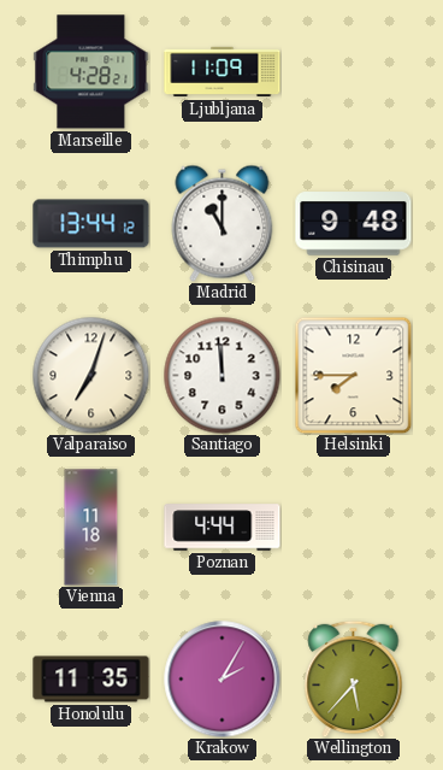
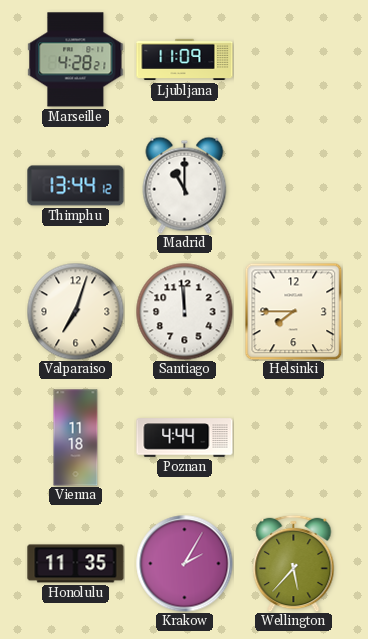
Chisinau: 9:48 -> none (354, 224)
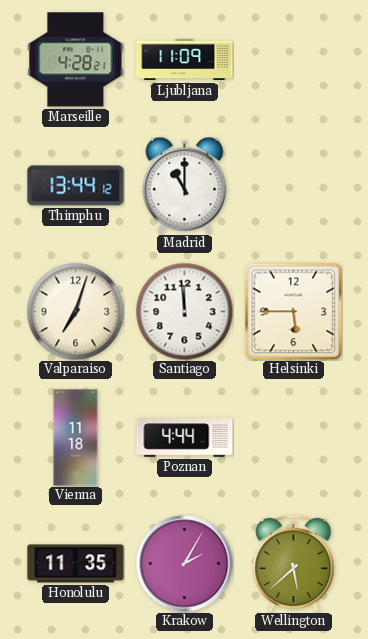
Helsinki: 7:45 -> 5:45 (293, 311)
Wellington: 5:37 -> 5:38 (294, 563)
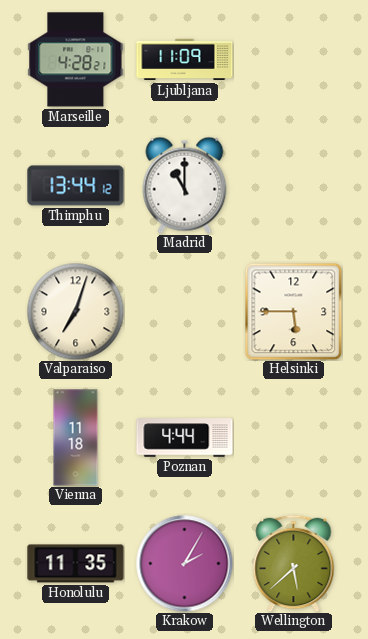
Santiago: 11:59 -> none (184, 311)
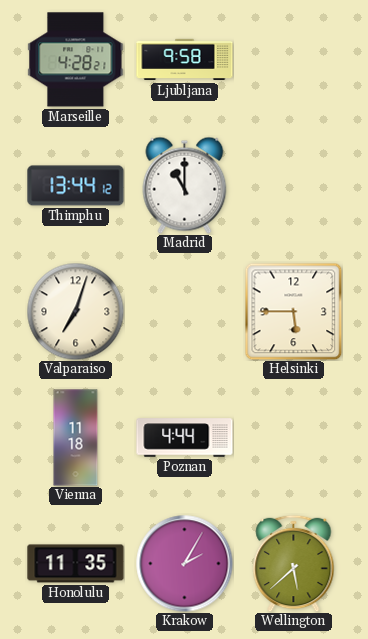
Ljubljana: 11:09 -> 9:58 (185, 60)
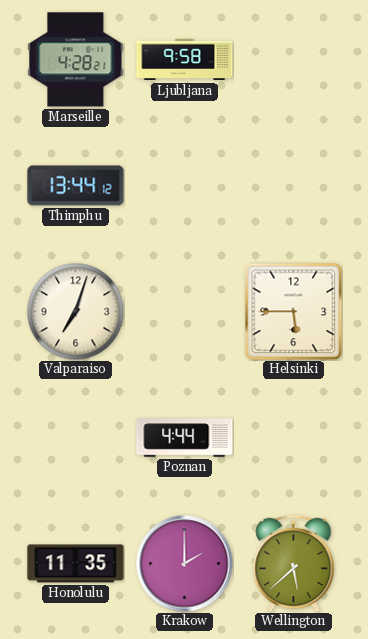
Madrid: 11:00 -> none (185, 185)
Vienna: 11:18 -> none (76, 438)
Krakow: 2:05 -> 2:00 (185, 564)
